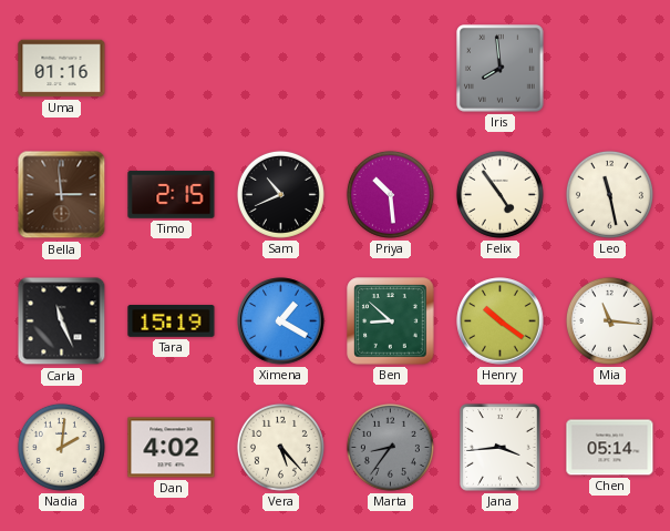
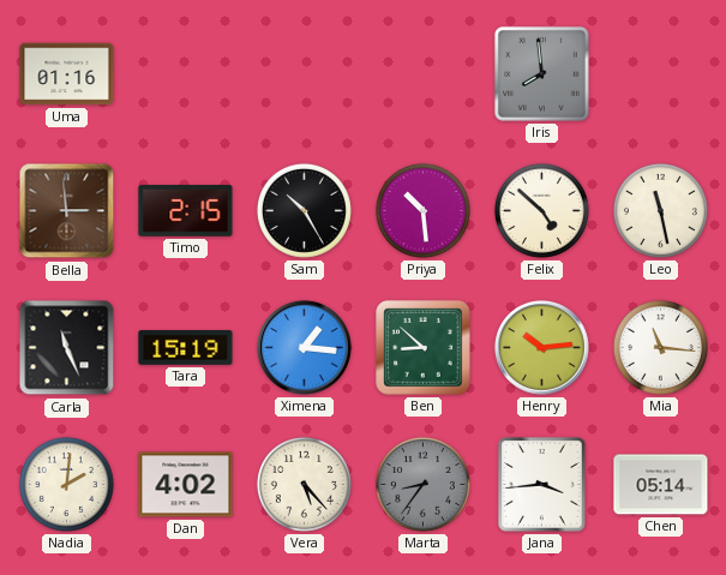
Sam: 10:41 -> 10:25 (304, 210)
Felix: 4:54 -> 4:52 (541, 210)
Ximena: 1:20 -> 1:16 (305, 348)
Henry: 10:21 -> 10:14 (542, 348)
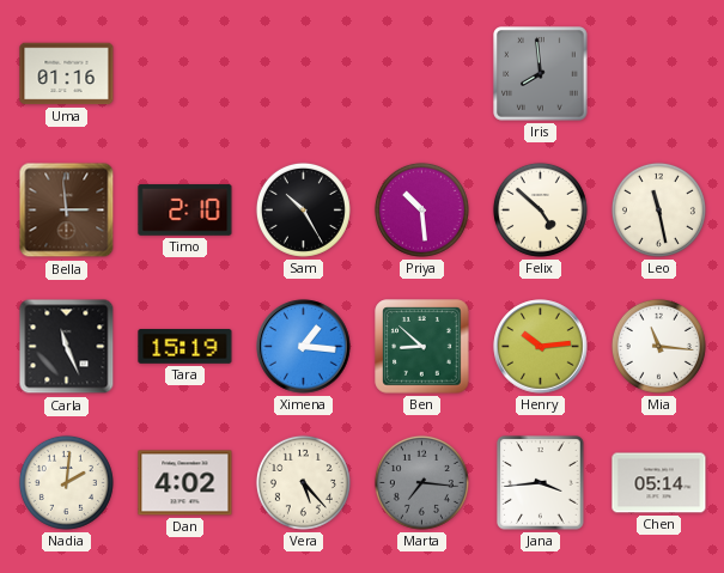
Timo: 2:15 -> 2:10 (185, 211)
Marta: 8:36 -> 7:16 (421, 482)
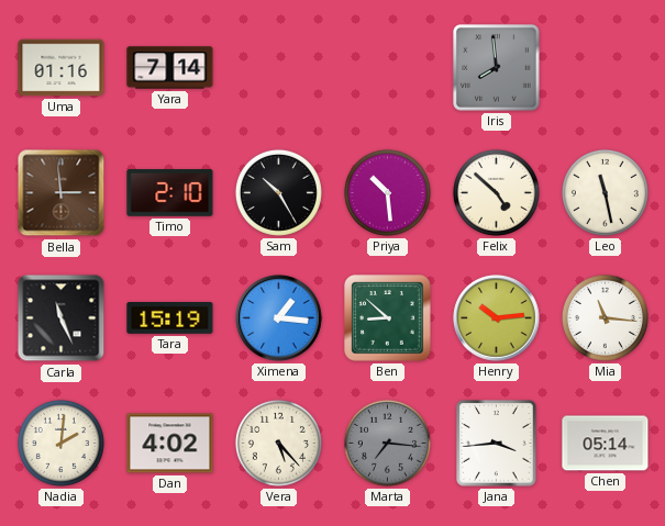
Yara: none -> 7:14 (170, 68)
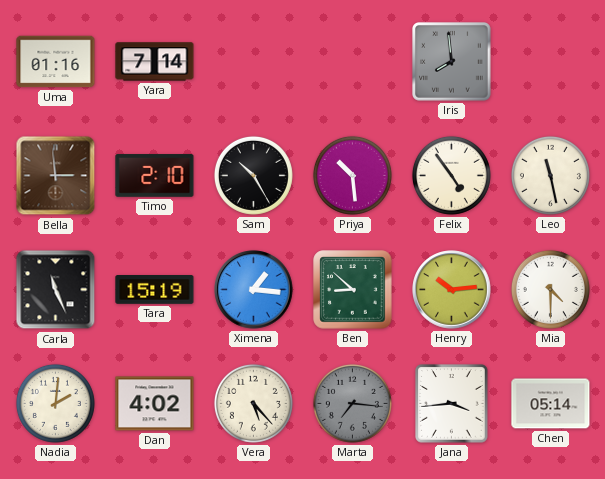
Felix: 4:52 -> 4:54 (451, 175)
Mia: 11:16 -> 4:30 (550, 289)
